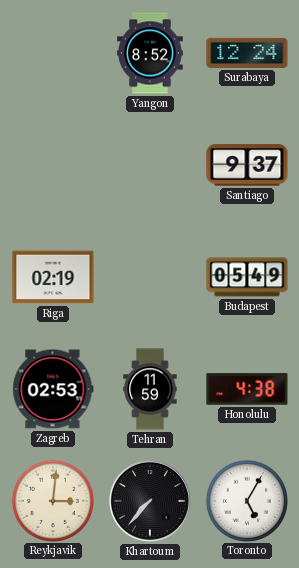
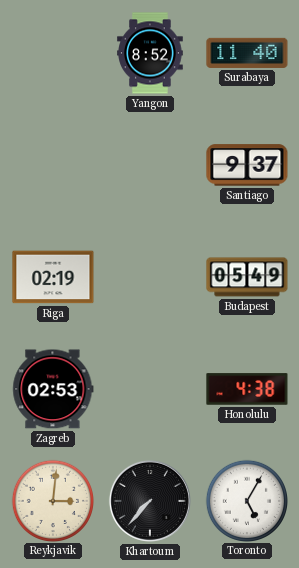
Surabaya: 12:24 -> 11:40 (247, 53)
Tehran: 11:59 -> none (150, 389)
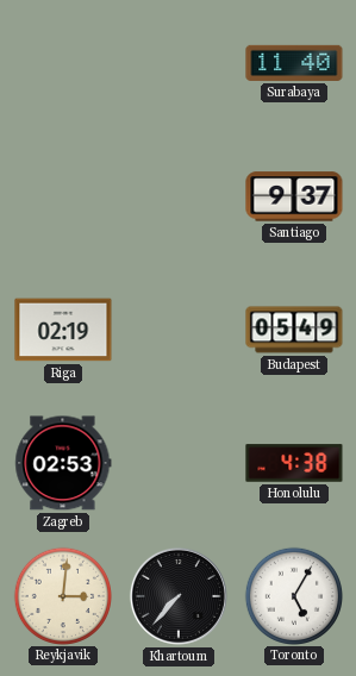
Yangon: 8:52 -> none (150, 53)
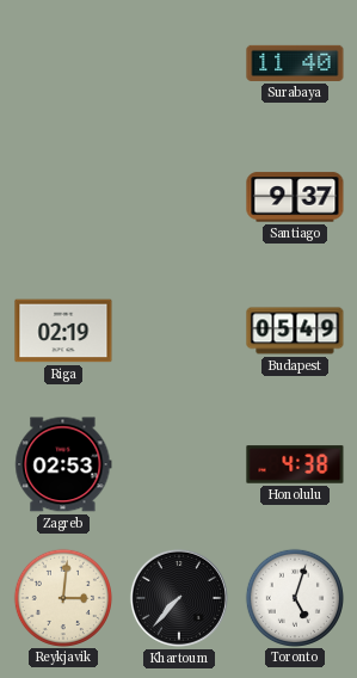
Toronto: 5:05 -> 5:03 (294, 597)
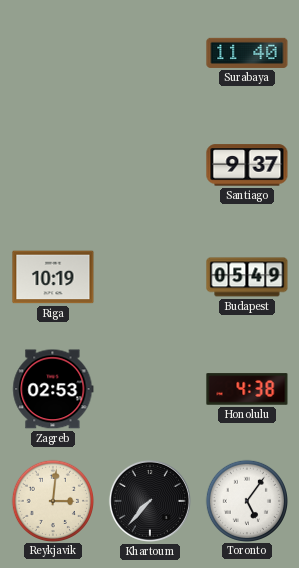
Riga: 02:19 -> 10:19 (53, 277)
Toronto: 5:03 -> 5:06 (246, 500)
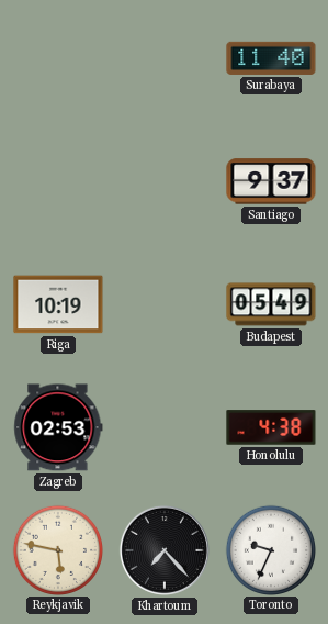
Reykjavik: 3:01 -> 5:47 (57, 549)
Khartoum: 7:37 -> 7:23 (165, 550)
Toronto: 5:06 -> 9:34 (270, 549)
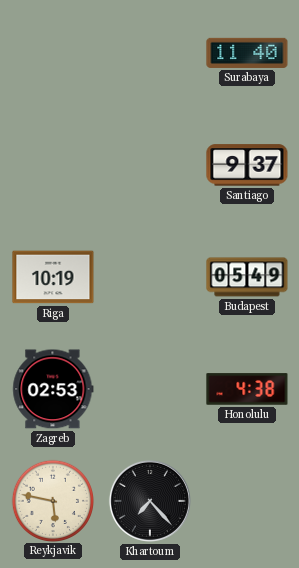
Toronto: 9:34 -> none (270, 549)
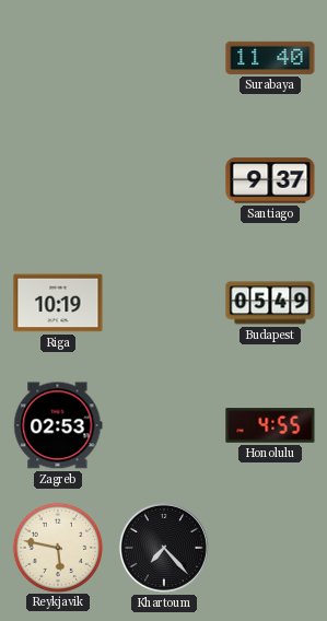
Honolulu: 4:38 -> 4:55 (270, 425)
